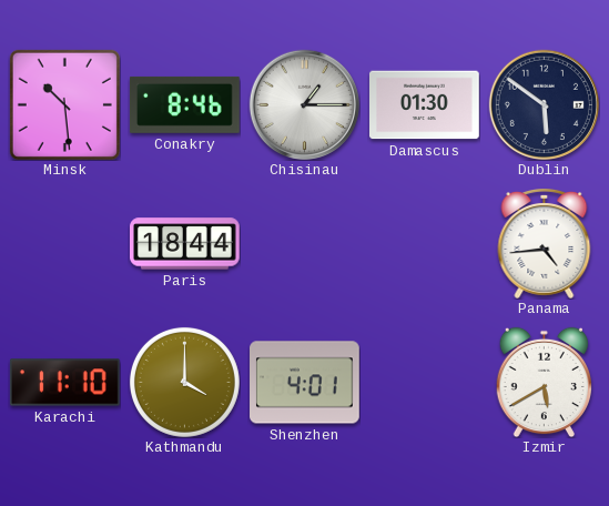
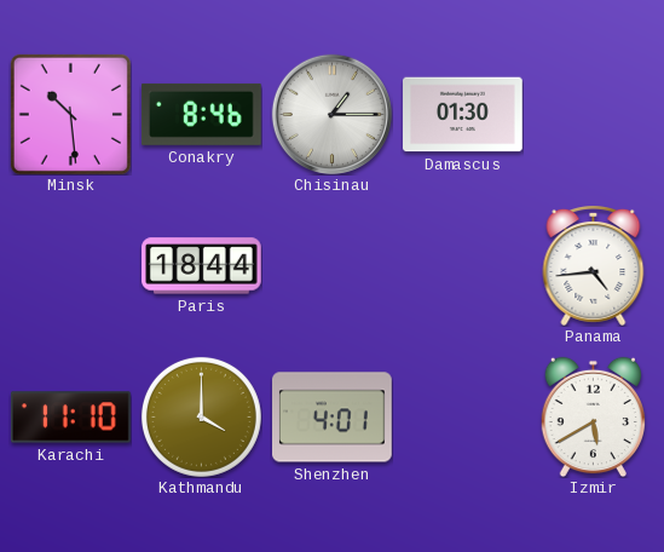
Dublin: 5:51 -> none (544, 104)
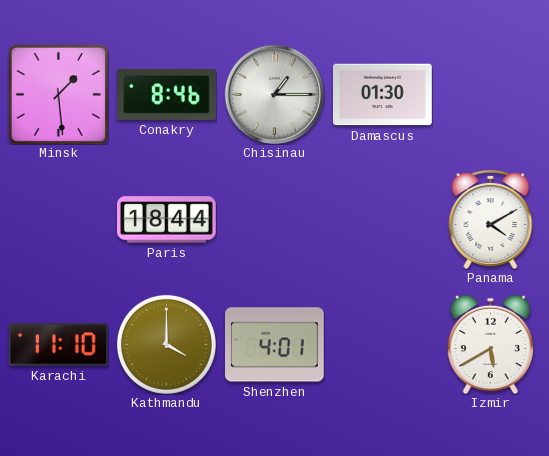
Minsk: 10:29 -> 1:29 (58, 94)
Panama: 4:44 -> 4:10 (491, 220)
